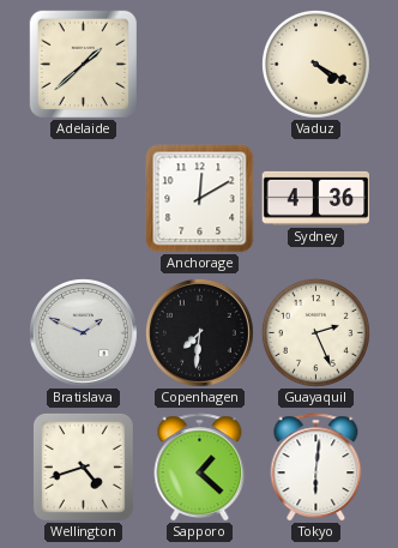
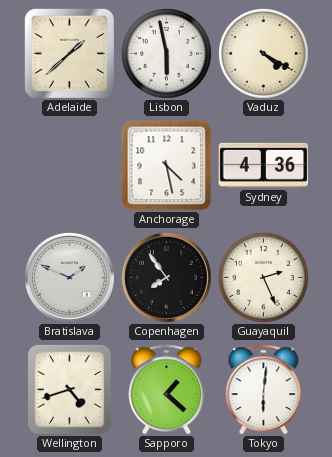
Lisbon: none -> 5:58 (166, 53)
Anchorage: 12:10 -> 4:28 (167, 166)
Copenhagen: 7:31 -> 7:54 (166, 277)
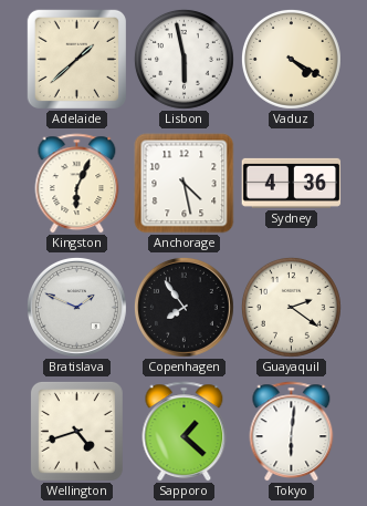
Kingston: none -> 6:04 (77, 184)
Guayaquil: 2:26 -> 2:21 (291, 307)
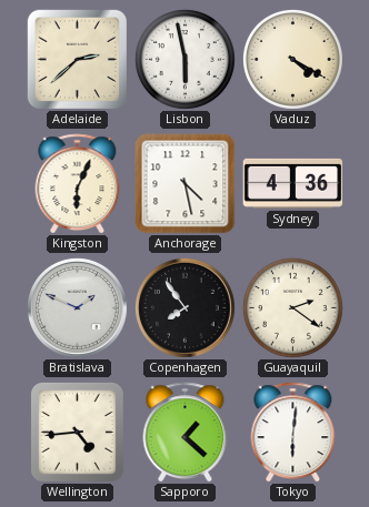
Adelaide: 1:38 -> 2:38 (77, 59)
Wellington: 4:42 -> 4:44 (77, 432)
